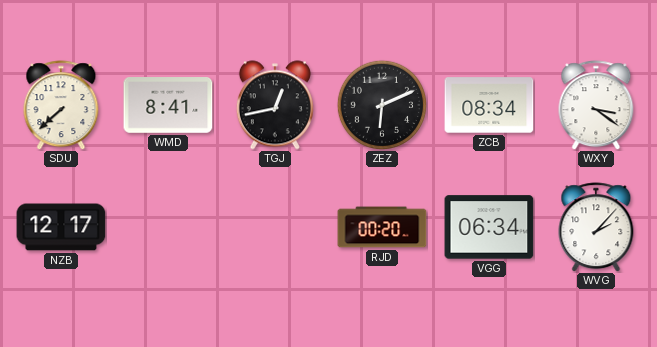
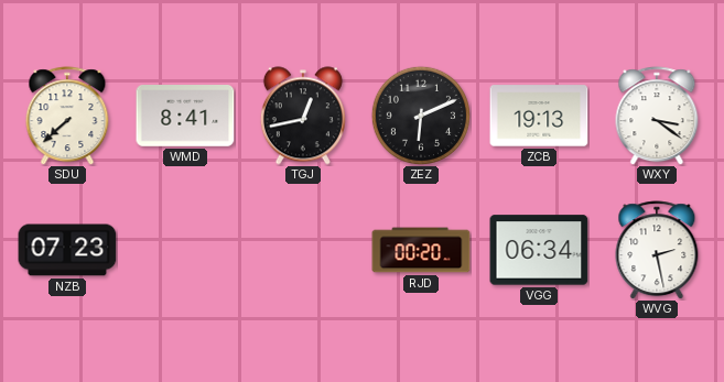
ZCB: 08:34 -> 19:13 (539, 116)
NZB: 12:17 -> 07:23 (67, 250)
WVG: 2:07 -> 2:28 (657, 250)
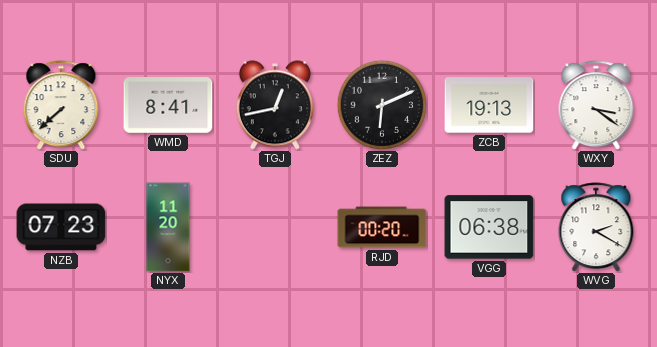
NYX: none -> 11:20 (168, 227)
VGG: 06:34 -> 06:38 (489, 227)
WVG: 2:28 -> 2:20 (596, 227)
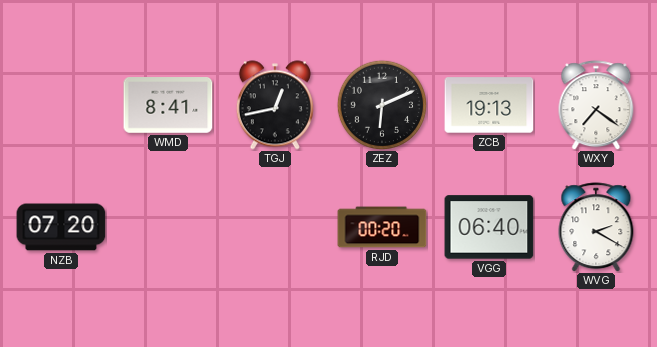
SDU: 7:38 -> none (61, 105)
WXY: 3:21 -> 7:21 (596, 105)
NZB: 07:23 -> 07:20 (61, 227)
NYX: 11:20 -> none (168, 227)
VGG: 06:38 -> 06:40 (489, 227)
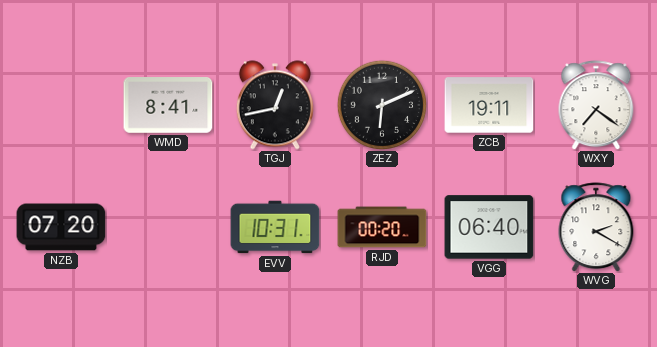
ZCB: 19:13 -> 19:11 (489, 105)
EVV: none -> 10:31 (275, 227)
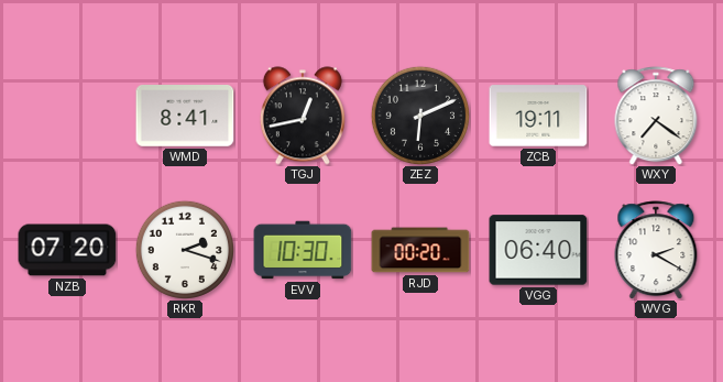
RKR: none -> 2:18 (184, 249)
EVV: 10:31 -> 10:30 (303, 250)
